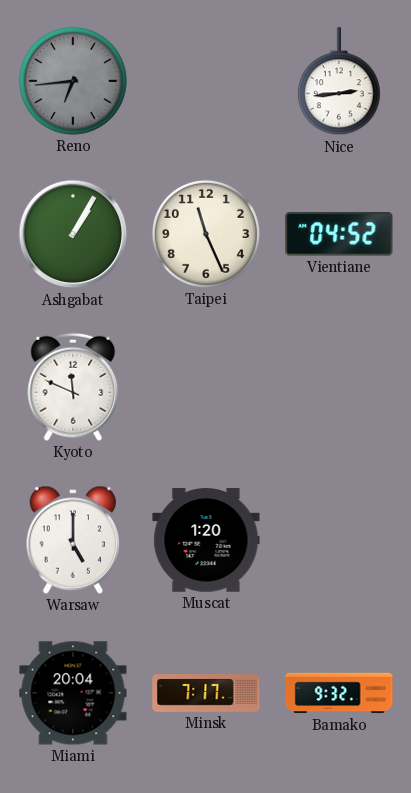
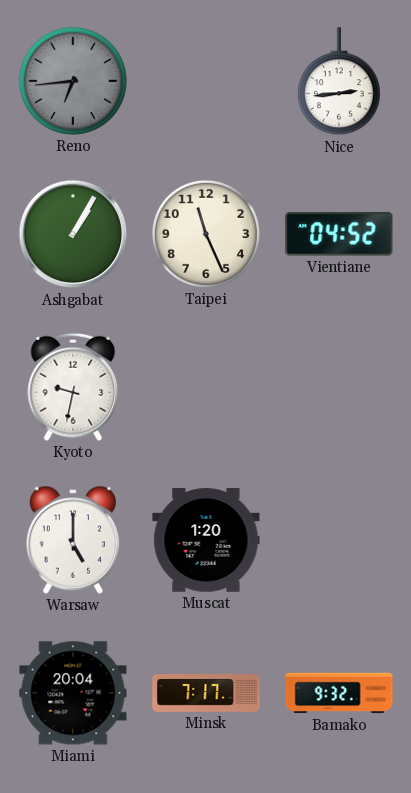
Kyoto: 11:49 -> 9:32 (73, 387)
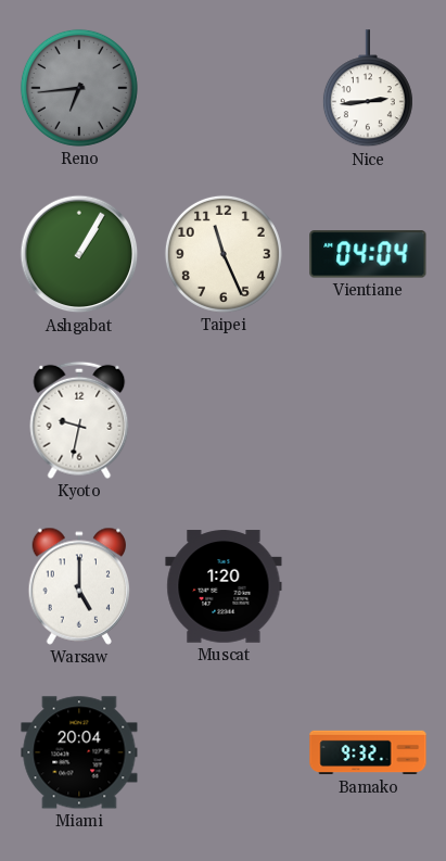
Vientiane: 04:52 -> 04:04 (368, 254)
Minsk: 7:17 -> none (206, 693)
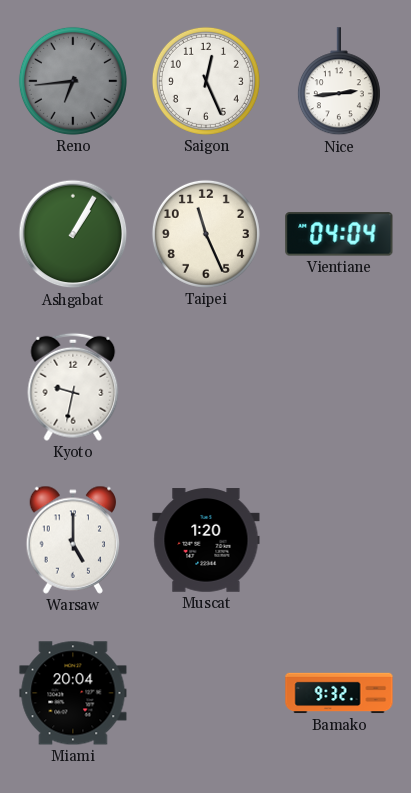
Saigon: none -> 12:26 (206, 81)
